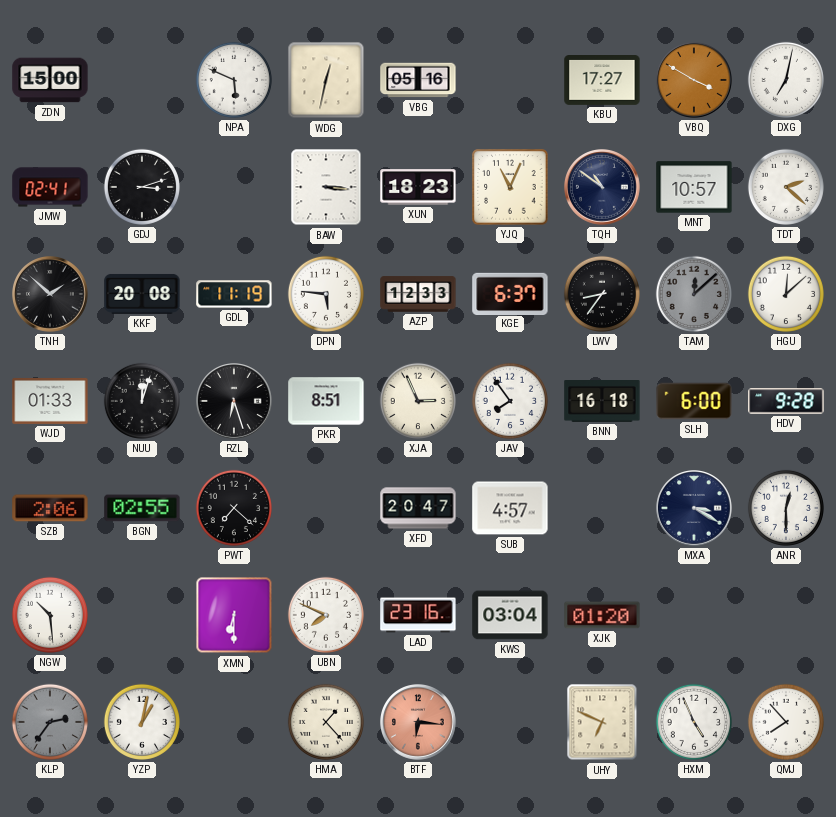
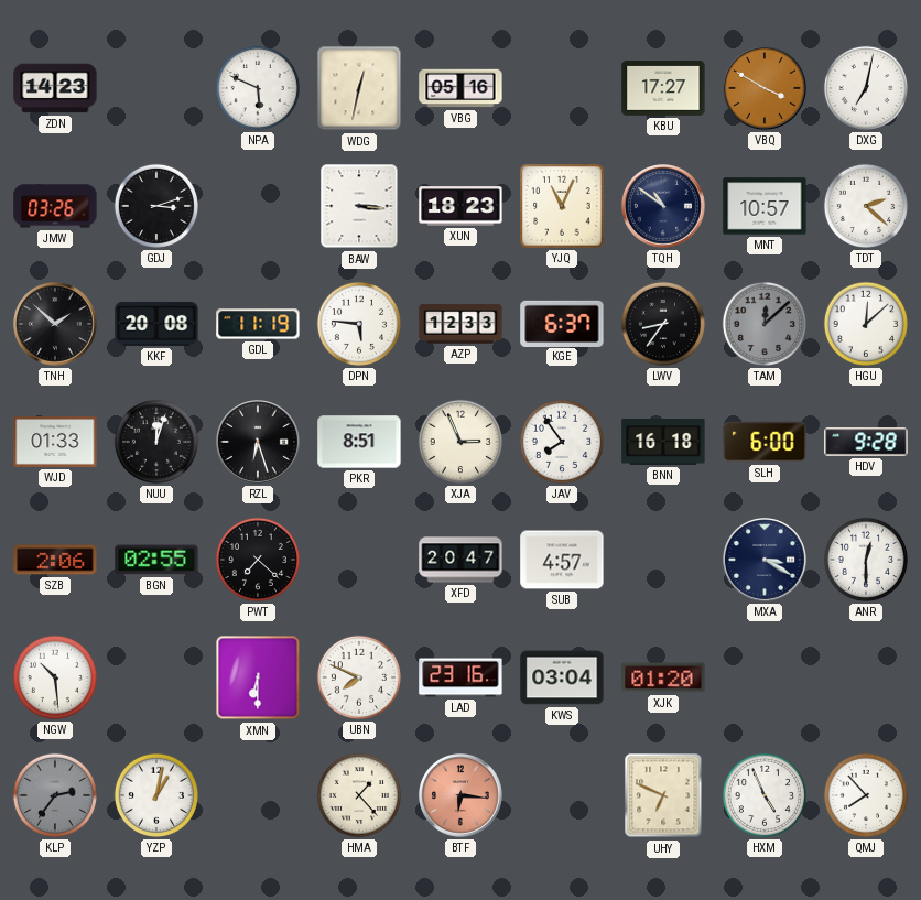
ZDN: 15:00 -> 14:23 (55, 88)
JMW: 02:41 -> 03:26 (55, 206)
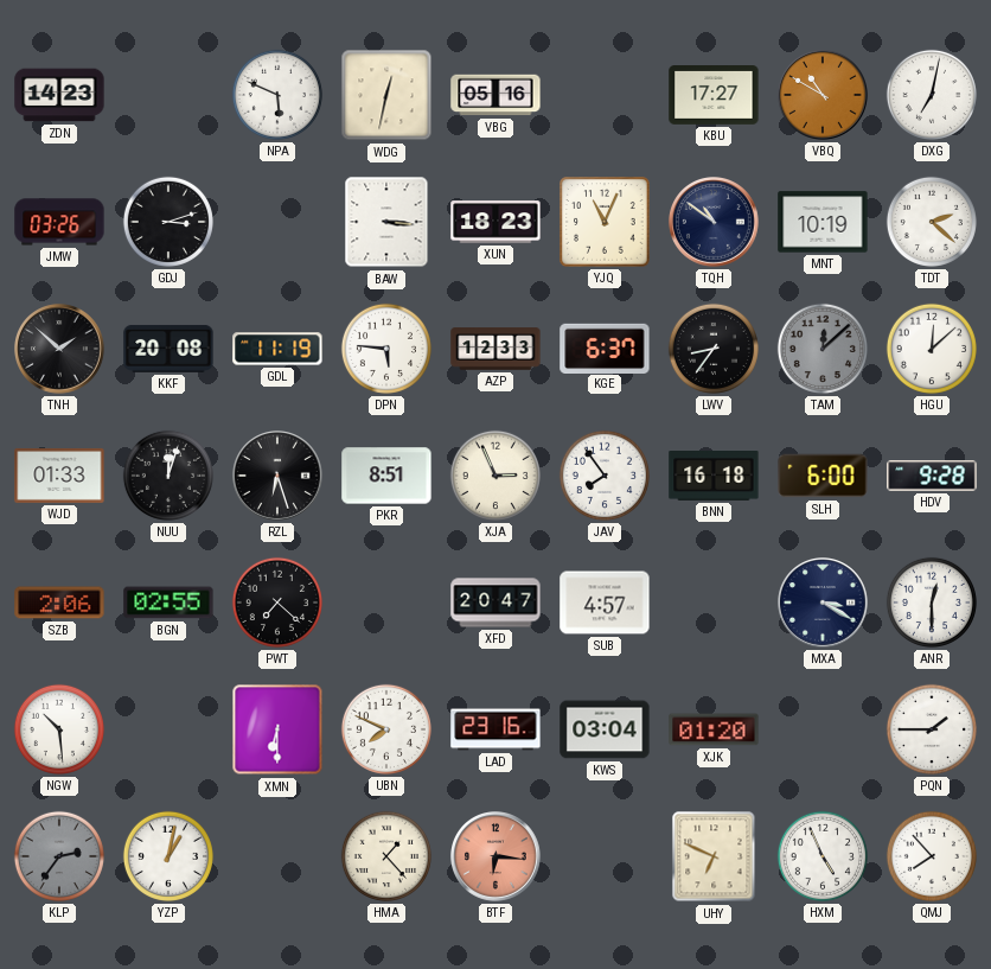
VBQ: 3:50 -> 10:50 (824, 96)
MNT: 10:57 -> 10:19 (823, 222)
PQN: none -> 1:45 (932, 729)
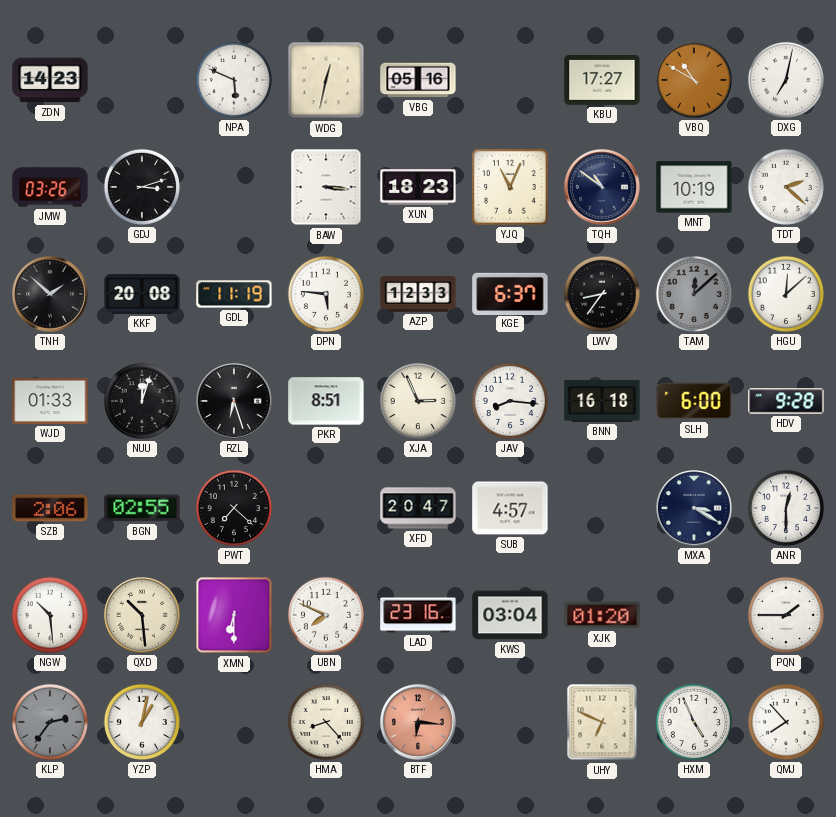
JAV: 7:54 -> 8:16 (510, 401)
QXD: none -> 10:29 (143, 616)
HMA: 1:23 -> 8:23 (326, 722)
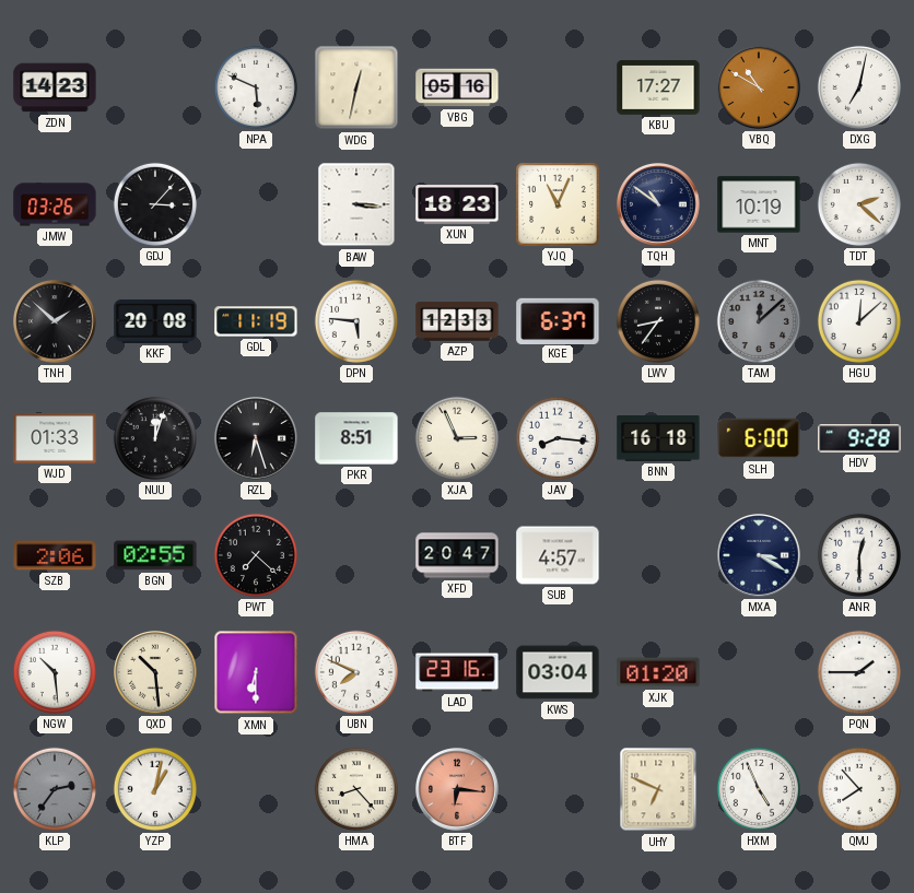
GDJ: 3:12 -> 3:07 (155, 204)
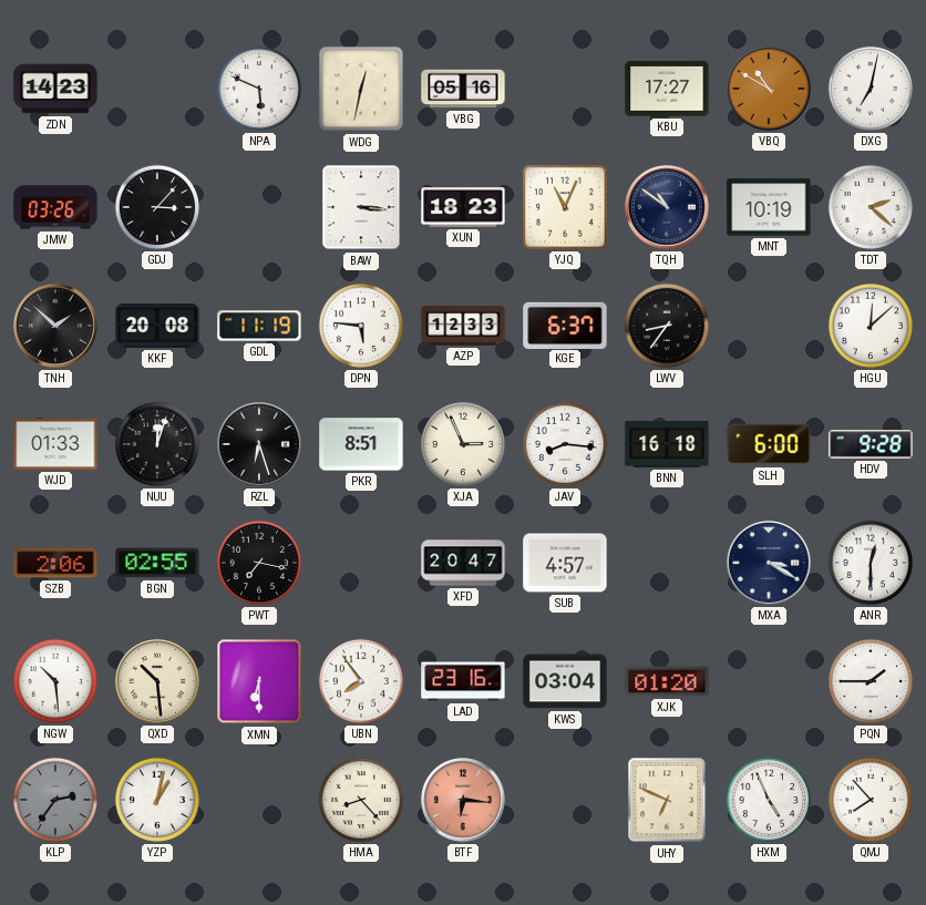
TAM: 12:08 -> none (759, 321)
PWT: 7:22 -> 7:17 (259, 563)
UBN: 7:49 -> 7:54 (361, 681)
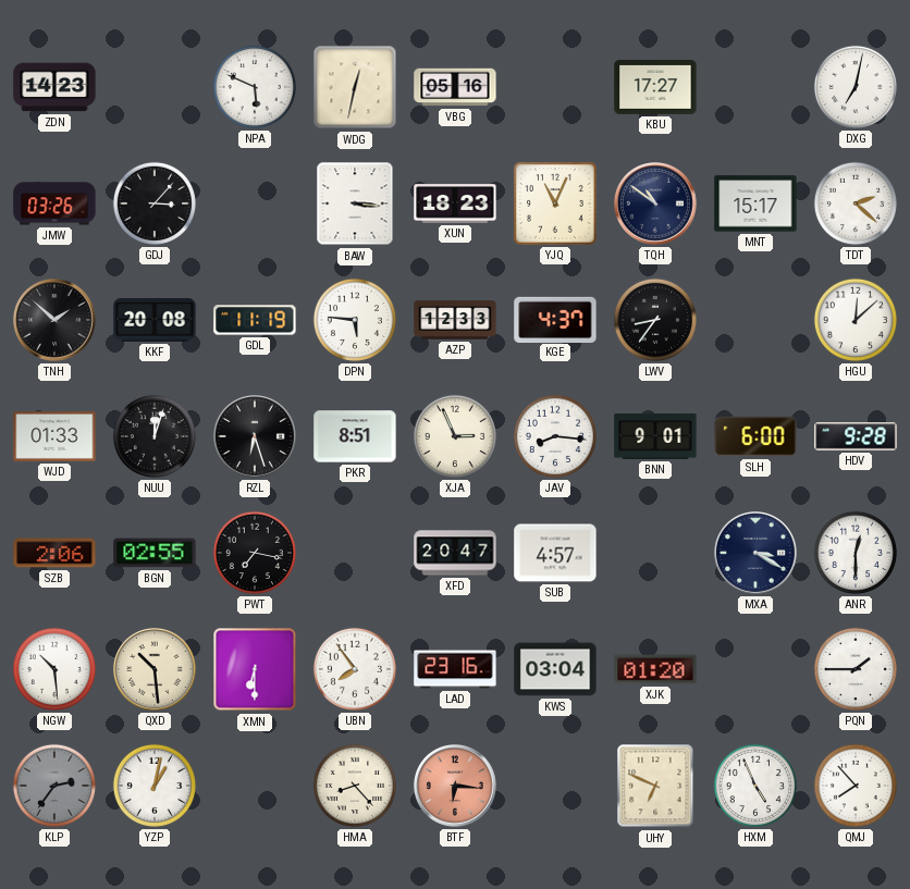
VBQ: 10:50 -> none (770, 90)
MNT: 10:19 -> 15:17 (755, 203)
KGE: 6:37 -> 4:37 (555, 319)
BNN: 16:18 -> 9:01 (655, 437)
